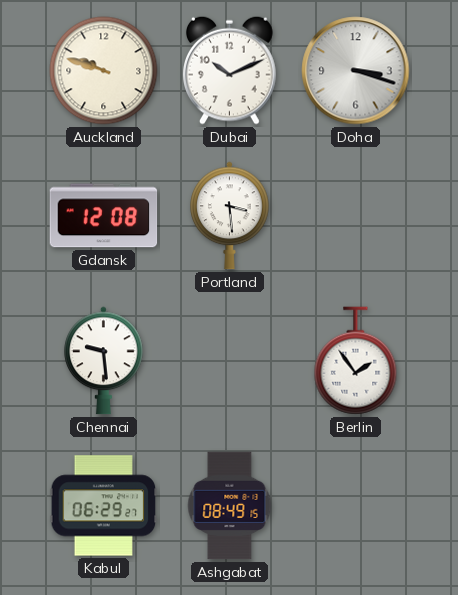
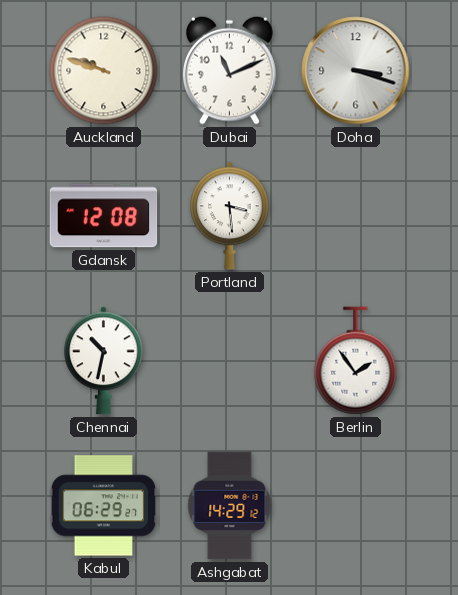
Dubai: 10:11 -> 11:11 (230, 70)
Chennai: 9:29 -> 10:32 (104, 361)
Ashgabat: 08:49 -> 14:29 (230, 506)
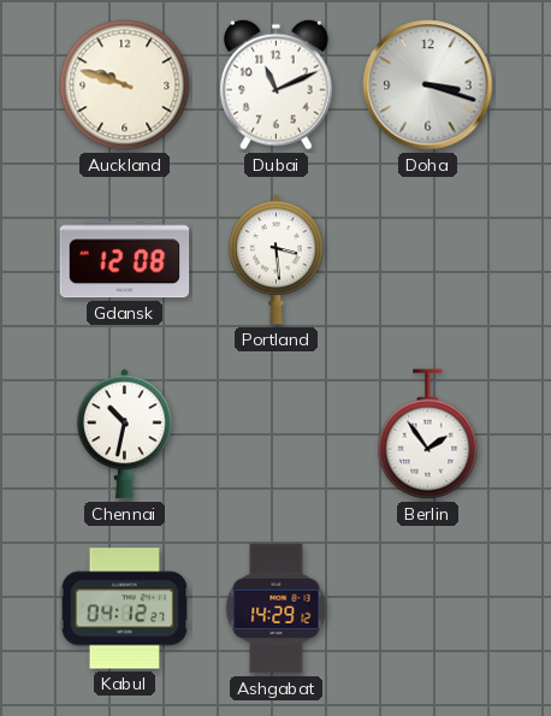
Kabul: 06:29 -> 04:12 (125, 609)
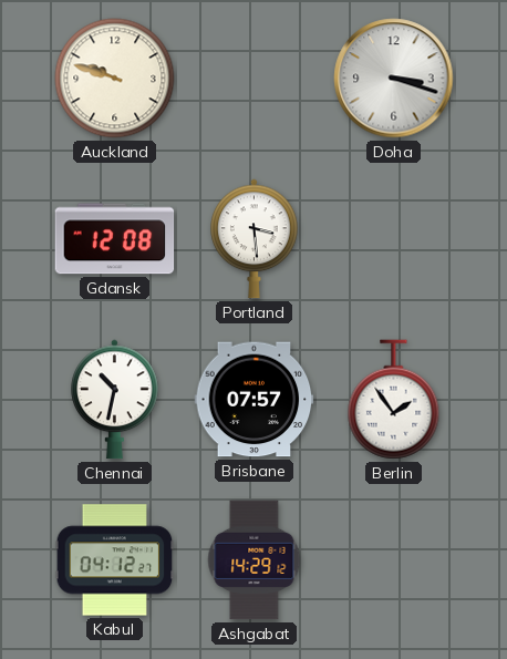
Dubai: 11:11 -> none (277, 84)
Brisbane: none -> 07:57 (255, 400)
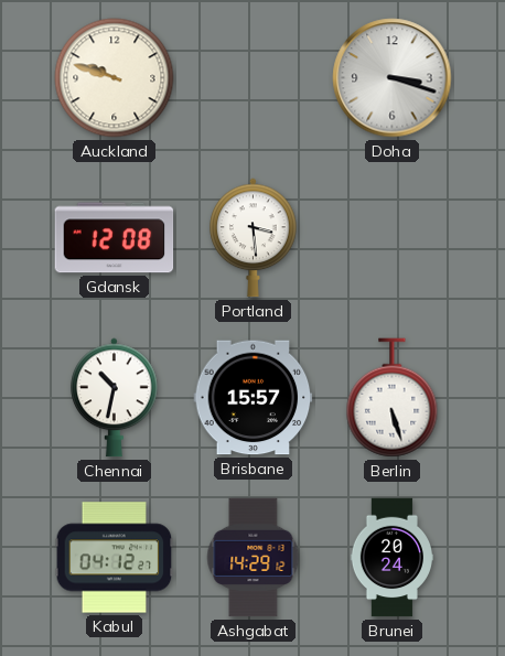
Brisbane: 07:57 -> 15:57 (254, 398)
Berlin: 1:54 -> 5:27 (393, 398)
Brunei: none -> 20:24 (391, 558)
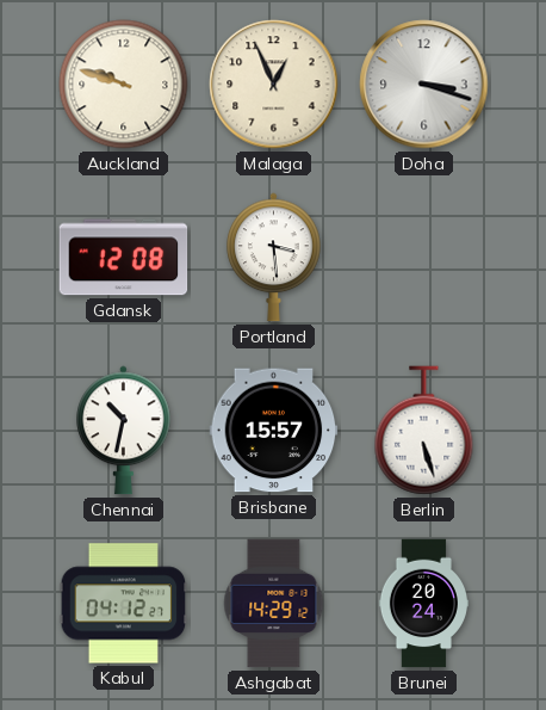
Malaga: none -> 12:56 (274, 85)
